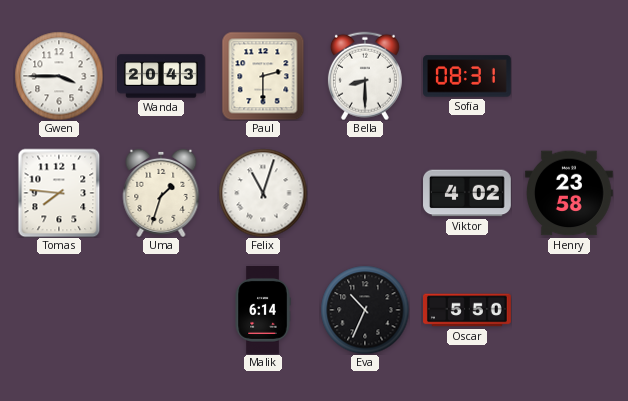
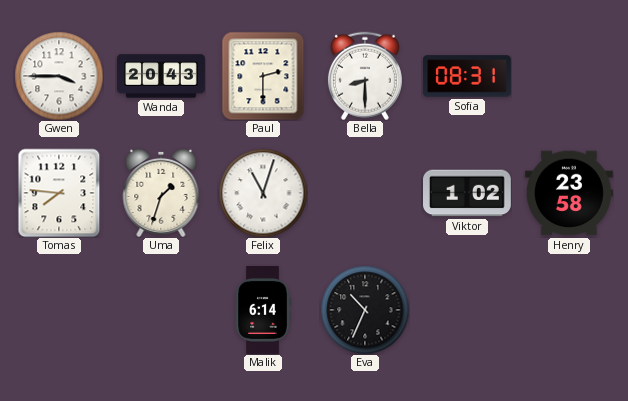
Viktor: 4:02 -> 1:02 (468, 193)
Oscar: 5:50 -> none (468, 310)
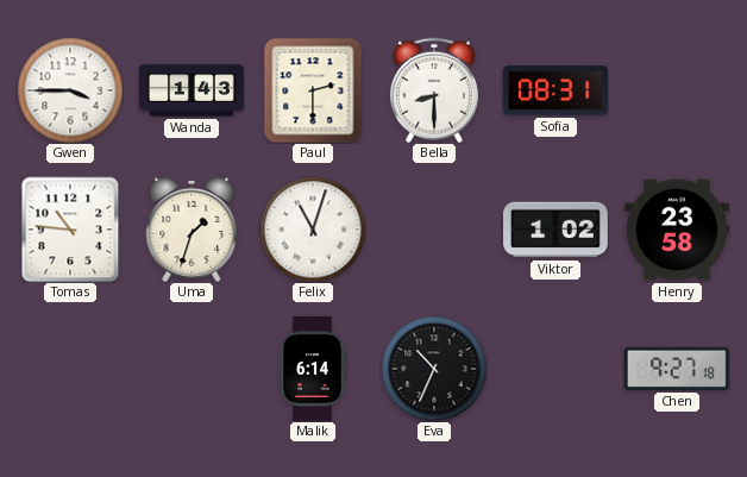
Wanda: 20:43 -> 1:43 (193, 90)
Tomas: 7:46 -> 10:46 (70, 230)
Chen: none -> 9:27 (677, 369)
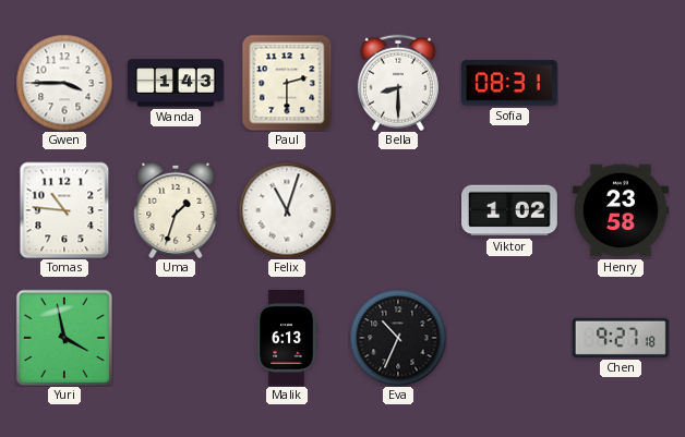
Yuri: none -> 3:58 (64, 338)
Malik: 6:14 -> 6:13 (287, 339)
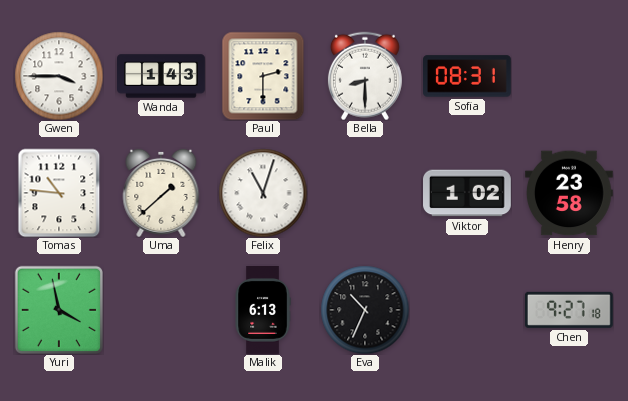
Uma: 1:33 -> 1:38 (161, 193)
